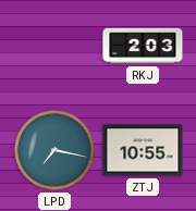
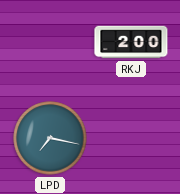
RKJ: 2:03 -> 2:00 (131, 42)
ZTJ: 10:55 -> none (143, 150)
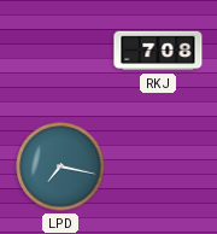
RKJ: 2:00 -> 7:08 (158, 51)
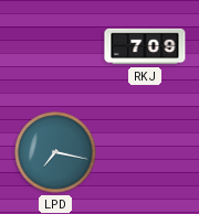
RKJ: 7:08 -> 7:09 (145, 46)
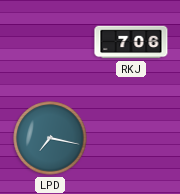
RKJ: 7:09 -> 7:06 (131, 42)
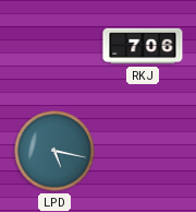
LPD: 7:17 -> 5:17 (54, 151)
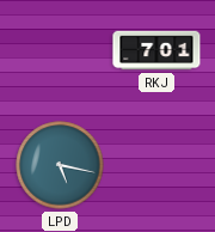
RKJ: 7:06 -> 7:01 (156, 50)
